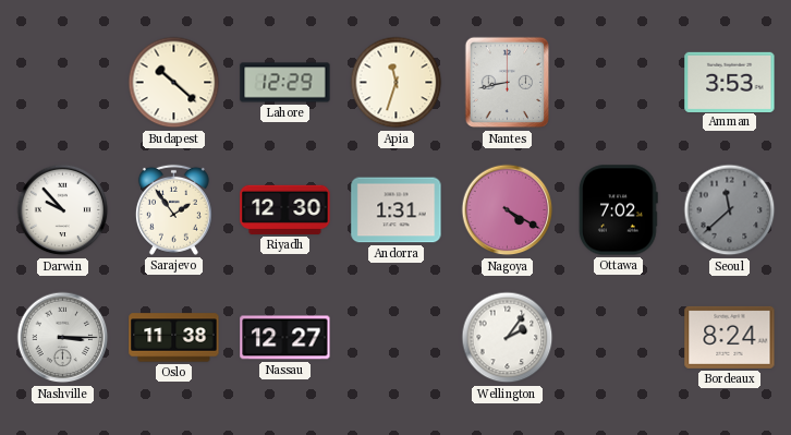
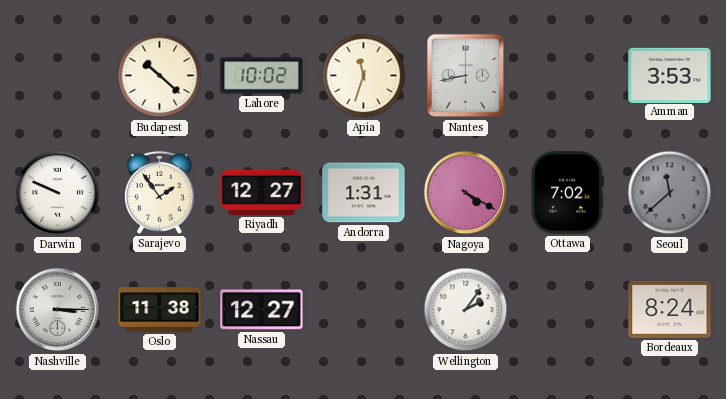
Lahore: 12:29 -> 10:02 (262, 76)
Darwin: 9:53 -> 9:49 (58, 193)
Riyadh: 12:30 -> 12:27 (262, 192)
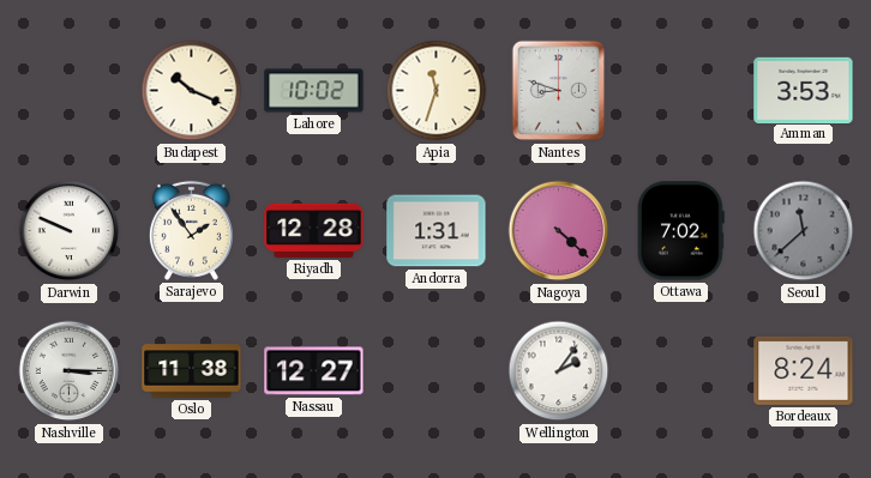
Budapest: 10:22 -> 10:19 (192, 91)
Nantes: 8:43 -> 8:48 (559, 91)
Riyadh: 12:27 -> 12:28 (314, 230)
Nagoya: 4:20 -> 4:22 (559, 231)
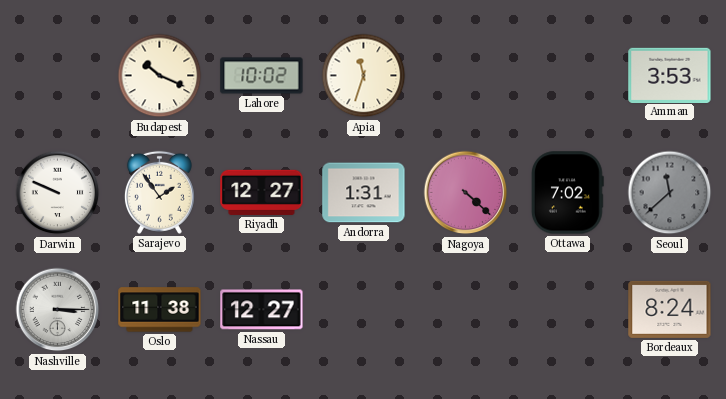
Nantes: 8:48 -> none (559, 91)
Riyadh: 12:28 -> 12:27 (262, 192)
Wellington: 2:06 -> none (559, 371)
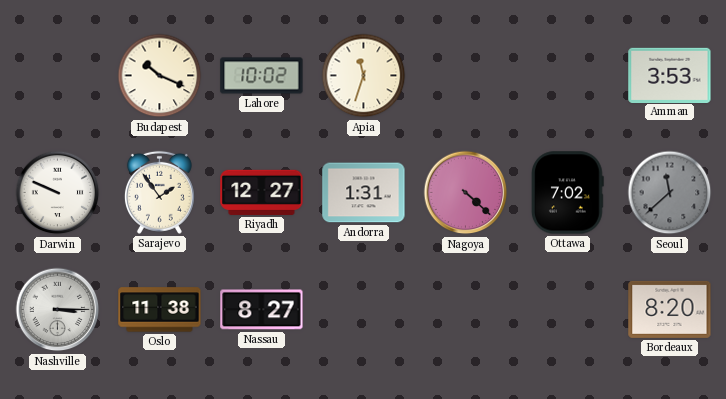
Nassau: 12:27 -> 8:27 (262, 310)
Bordeaux: 8:24 -> 8:20 (670, 309)
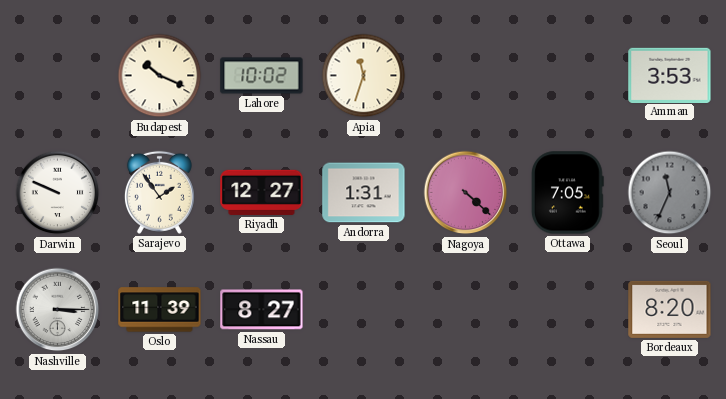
Ottawa: 7:02 -> 7:05 (568, 193)
Seoul: 11:38 -> 11:34 (670, 193)
Oslo: 11:38 -> 11:39 (160, 310)
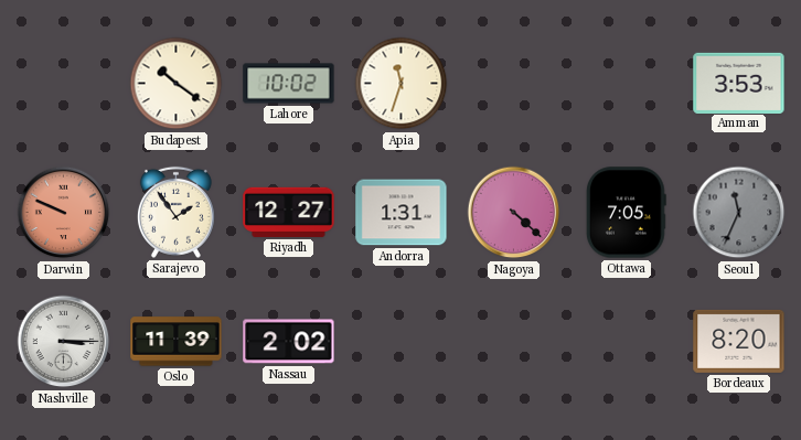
Budapest: 10:19 -> 10:21 (177, 84)
Darwin dial: white -> salmon (64, 213)
Nassau: 8:27 -> 2:02 (289, 342)
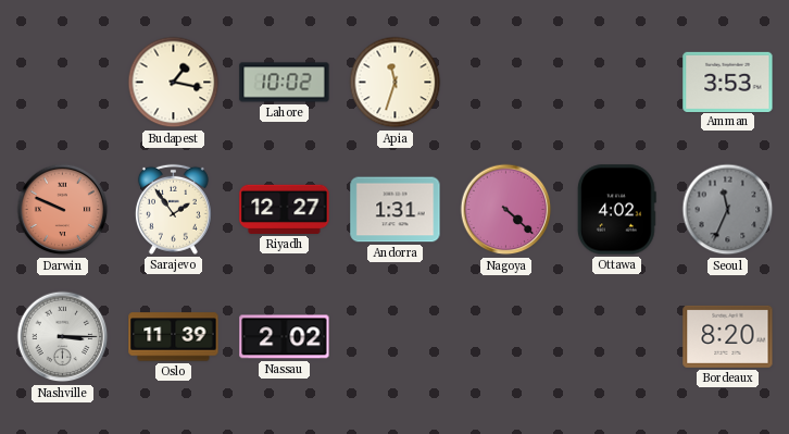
Budapest: 10:21 -> 1:17 (174, 83)
Ottawa: 7:05 -> 4:02 (617, 210)
